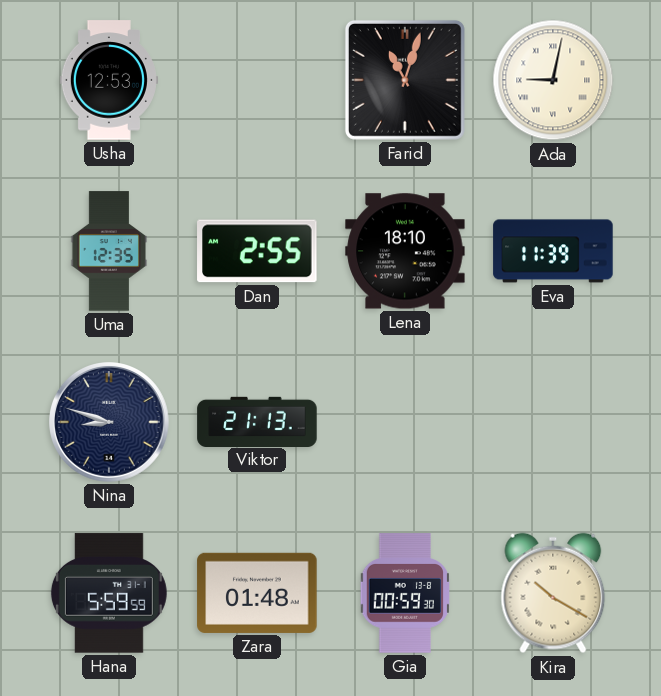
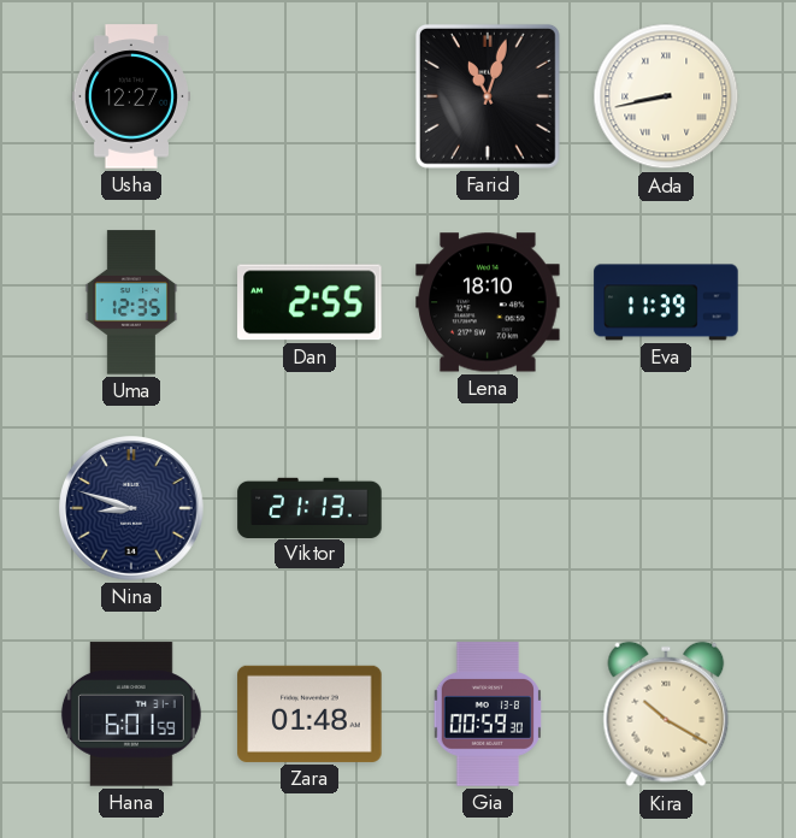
Usha: 12:53 -> 12:27 (131, 96)
Ada: 9:02 -> 8:43 (666, 96)
Hana: 5:59 -> 6:01 (131, 714)
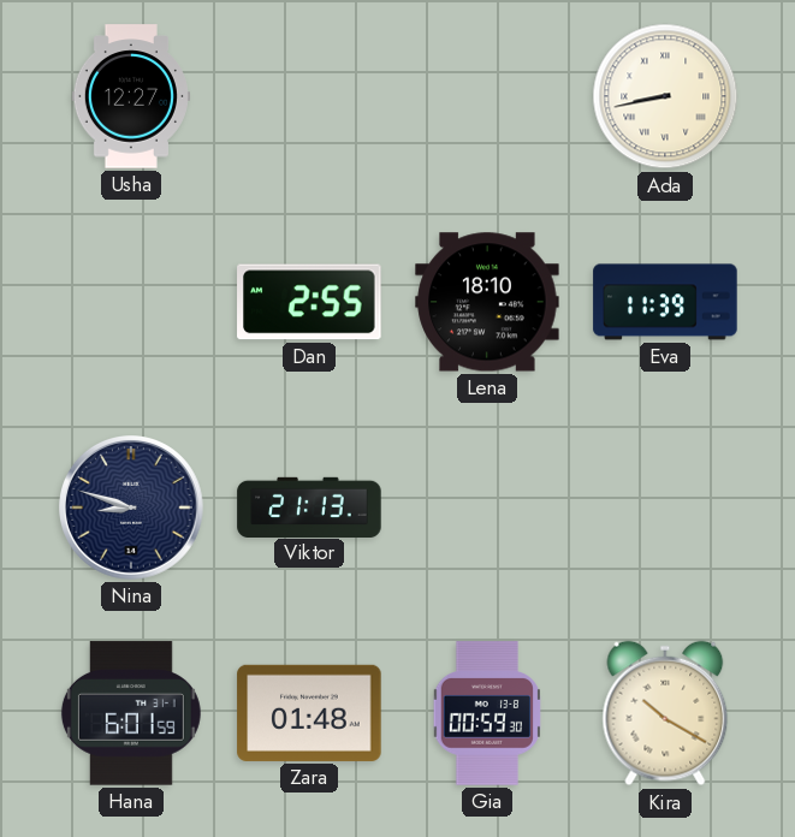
Farid: 11:03 -> none (488, 96)
Uma: 12:35 -> none (131, 302)
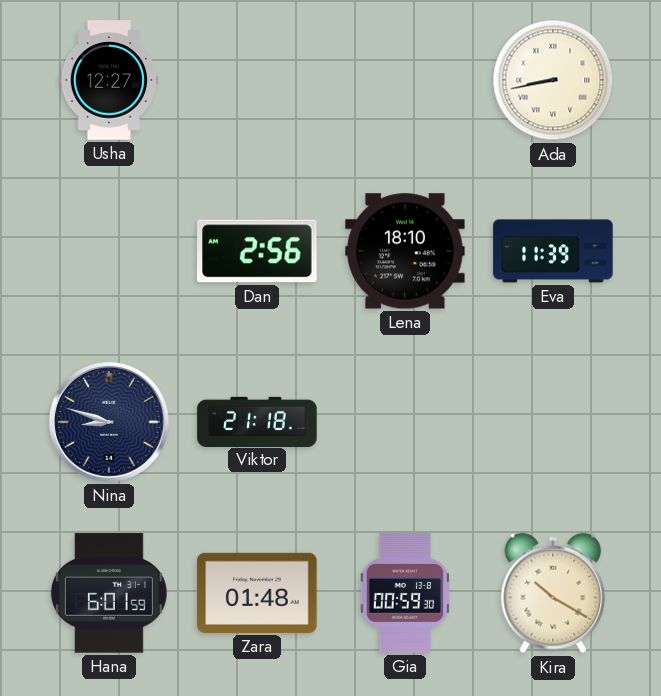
Dan: 2:55 -> 2:56 (257, 251)
Viktor: 21:13 -> 21:18 (257, 421)
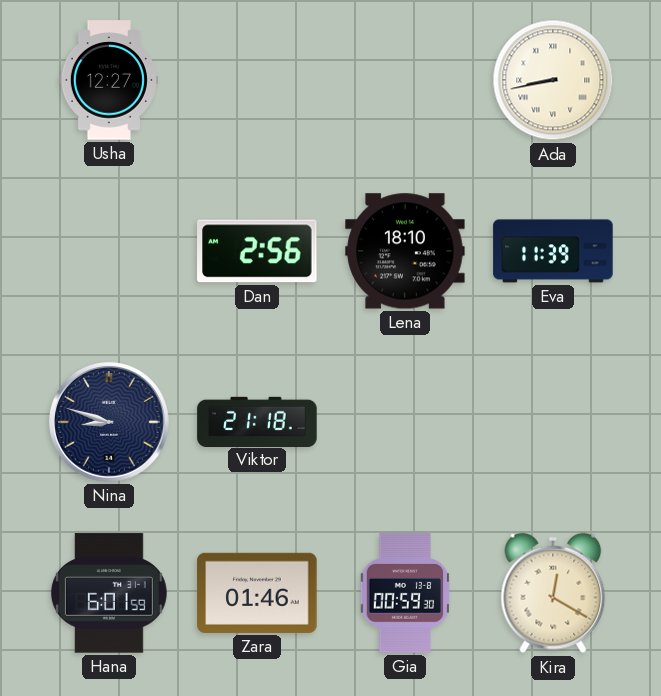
Zara: 01:48 -> 01:46 (257, 593)
Kira: 10:20 -> 12:20 (553, 593)
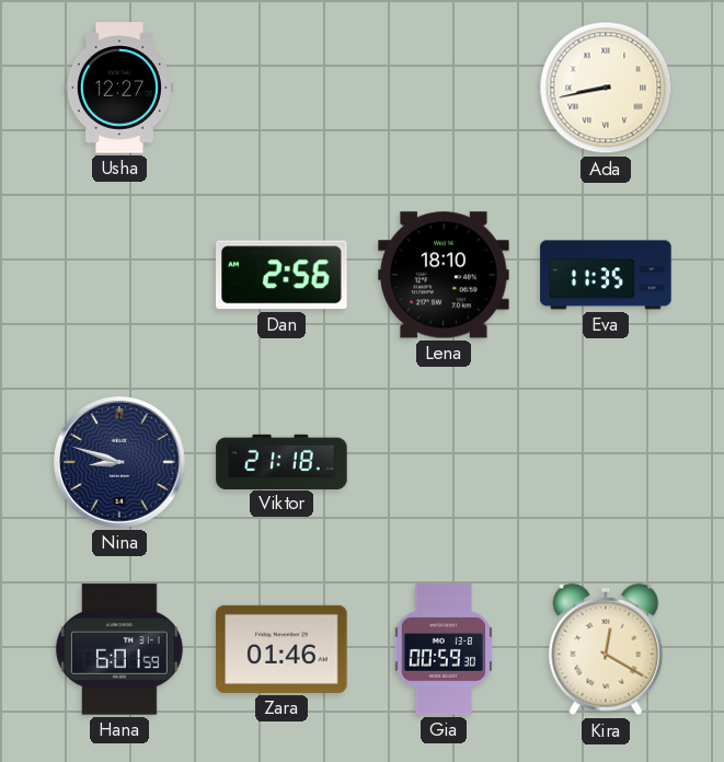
Eva: 11:39 -> 11:35 (606, 275)
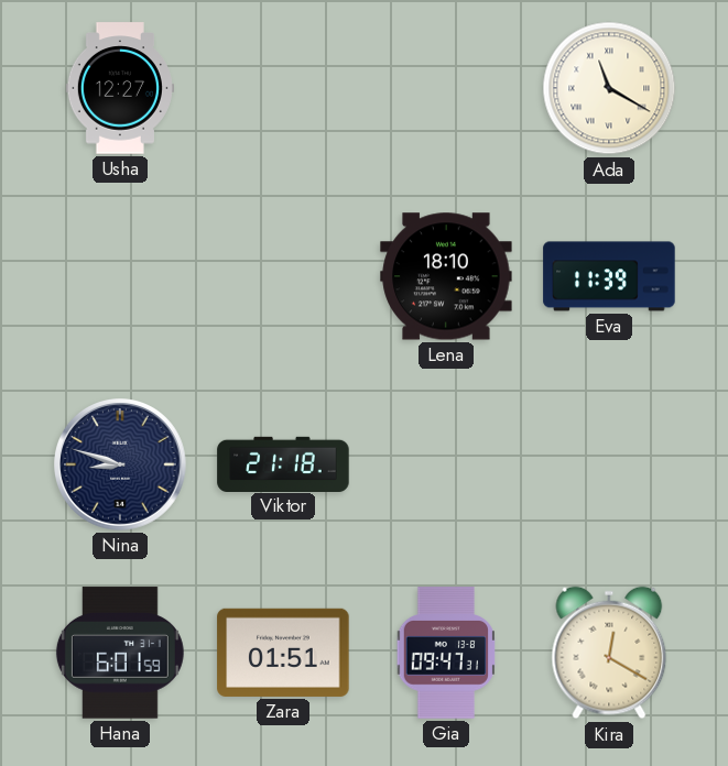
Ada: 8:43 -> 11:20 (609, 88)
Dan: 2:56 -> none (281, 275)
Eva: 11:35 -> 11:39 (609, 276)
Zara: 01:46 -> 01:51 (283, 653)
Gia: 00:59 -> 09:47 (445, 653)
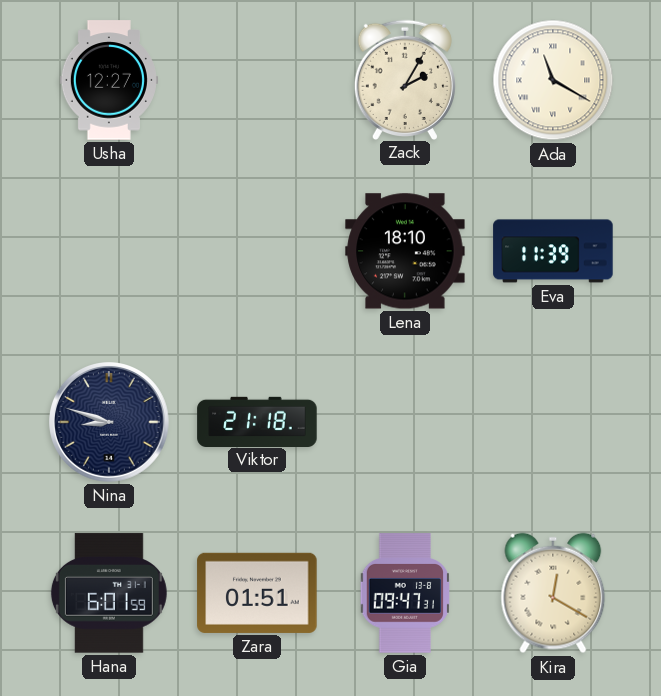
Zack: none -> 2:05 (405, 79)
